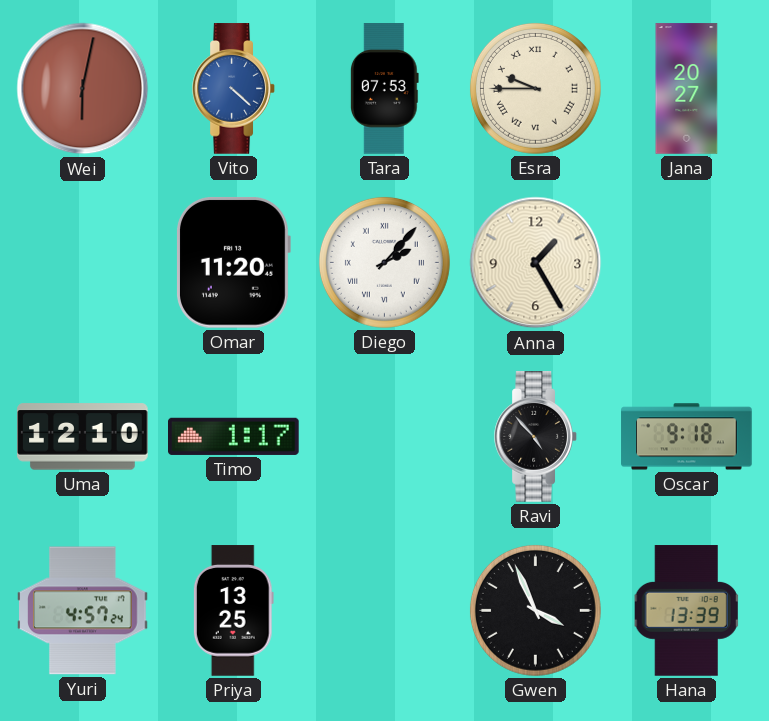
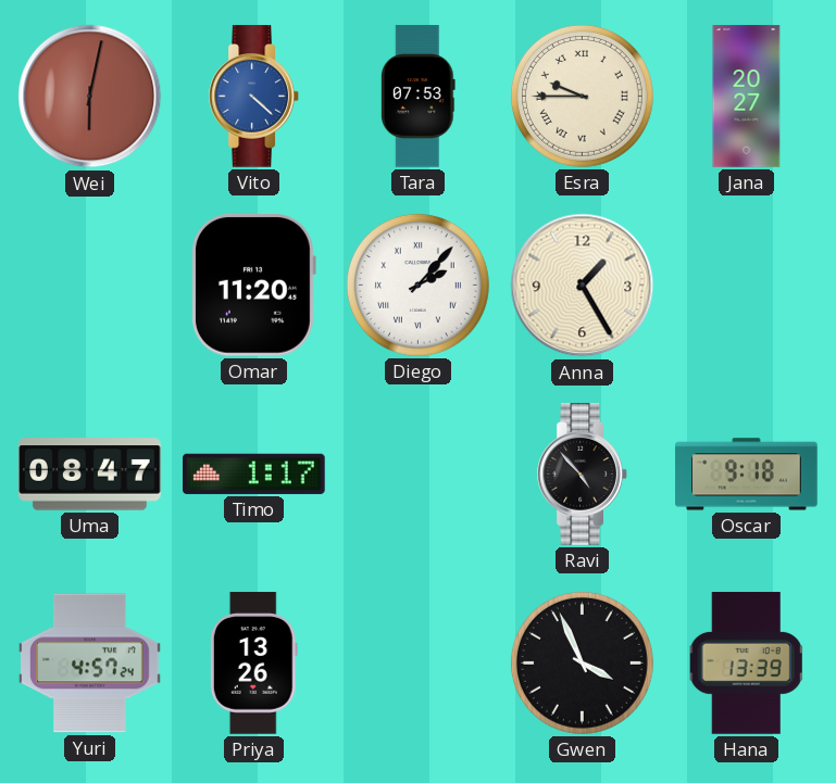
Uma: 12:10 -> 08:47 (90, 475)
Priya: 13:25 -> 13:26 (253, 664)
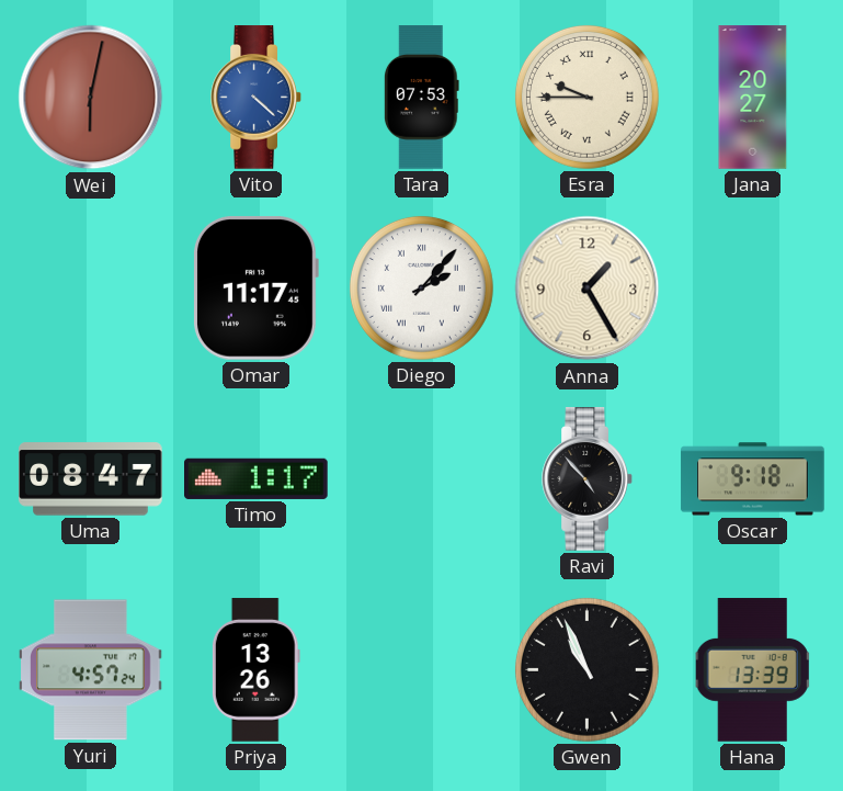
Omar: 11:20 -> 11:17 (255, 287)
Gwen: 3:56 -> 10:56 (586, 669)
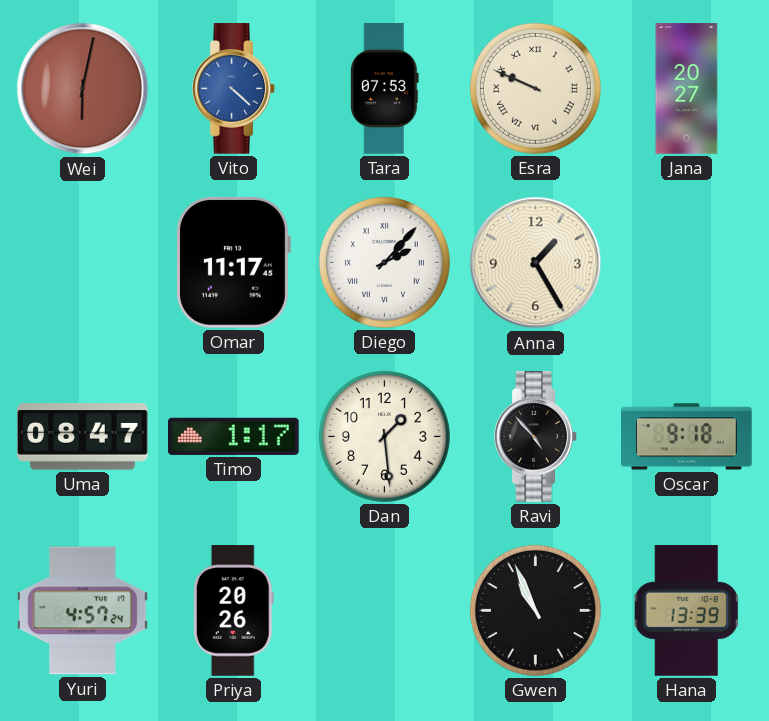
Esra: 9:45 -> 9:49 (535, 88)
Dan: none -> 1:29 (384, 436)
Priya: 13:26 -> 20:26 (233, 611)
